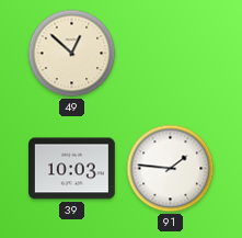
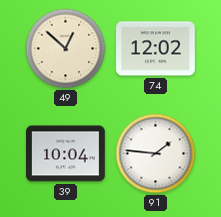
74: none -> 12:02 (156, 49)
39: 10:03 -> 10:04 (66, 154)
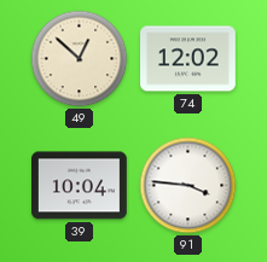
91: 1:46 -> 3:46 (188, 186)
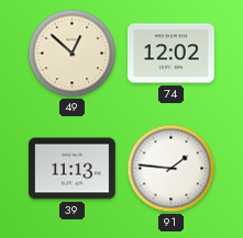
39: 10:04 -> 11:13 (73, 169)
91: 3:46 -> 1:46 (172, 169)
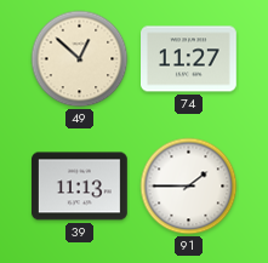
74: 12:02 -> 11:27 (189, 59)
91: 1:46 -> 1:45 (189, 187)
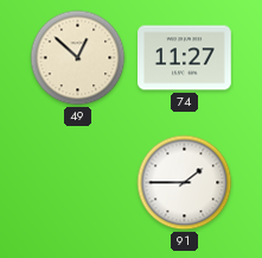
39: 11:13 -> none (80, 187)
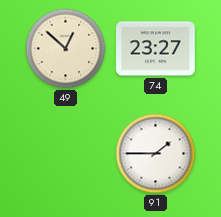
74: 11:27 -> 23:27 (156, 49)
